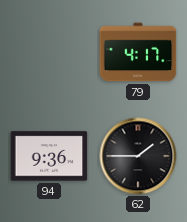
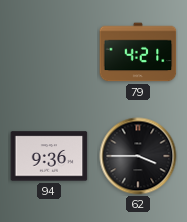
79: 4:17 -> 4:21 (138, 52)
62: 1:45 -> 3:45 (138, 156)
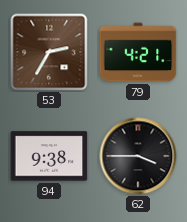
53: none -> 2:35 (49, 52)
94: 9:36 -> 9:38 (49, 156)
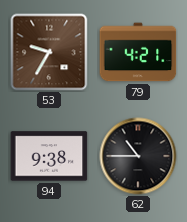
53: 2:35 -> 9:35 (49, 52)
62: 3:45 -> 10:45 (138, 156)
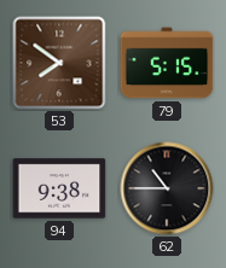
53: 9:35 -> 7:51 (59, 63)
79: 4:21 -> 5:15 (167, 63)
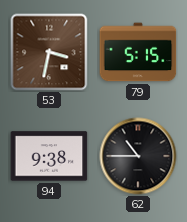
53: 7:51 -> 3:32 (49, 52)
